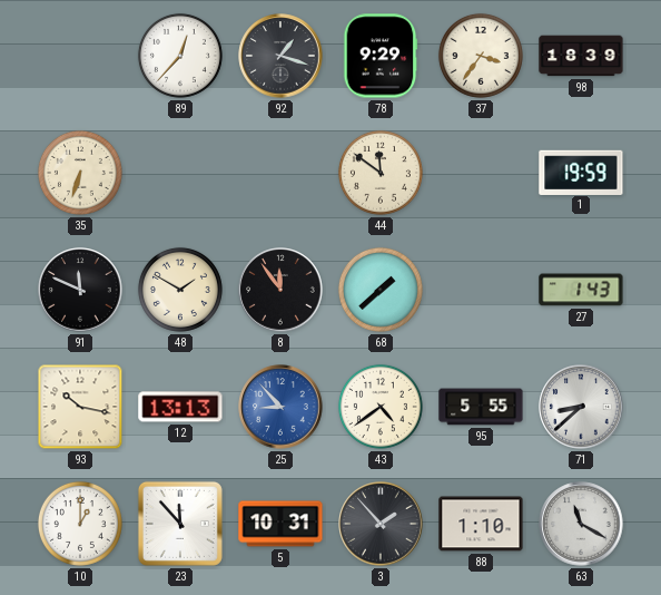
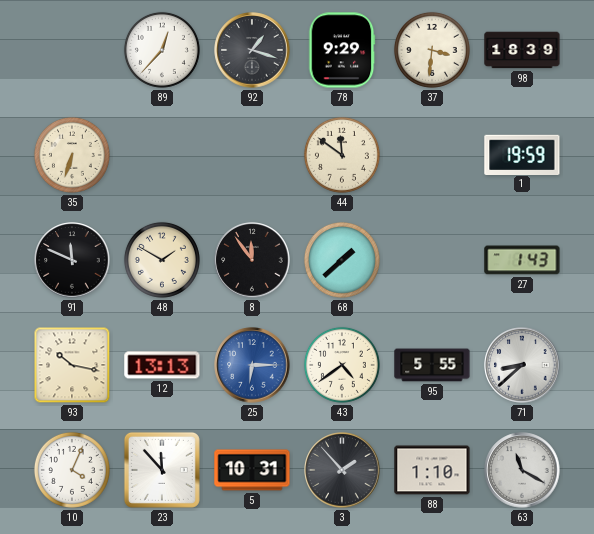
37: 3:36 -> 3:31 (432, 50)
25: 8:53 -> 6:15 (252, 365)
10: 1:00 -> 4:04 (72, 470)
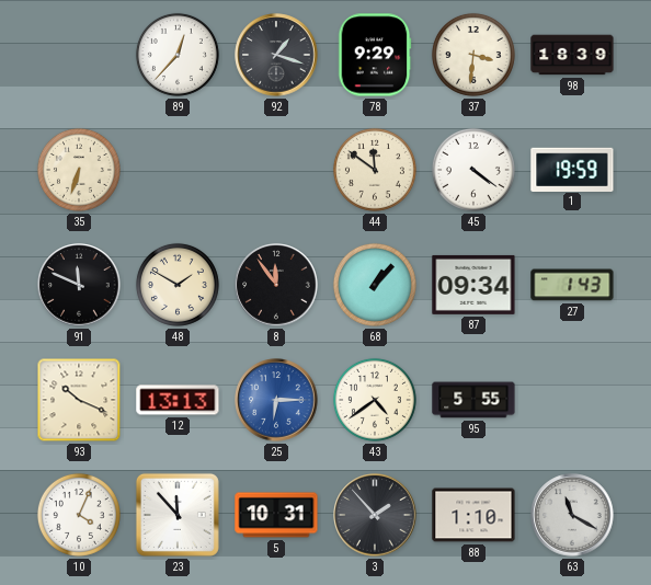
45: none -> 4:21 (473, 170)
68: 1:38 -> 1:07 (375, 285)
87: none -> 09:34 (473, 285)
93: 10:17 -> 10:19 (79, 400)
71: 8:38 -> none (522, 365)
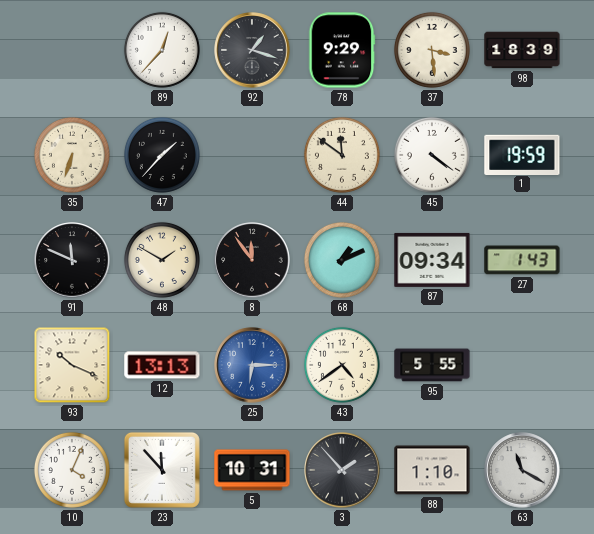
37: 3:31 -> 3:29 (432, 50)
47: none -> 1:37 (162, 155)
68: 1:07 -> 1:11 (342, 260)
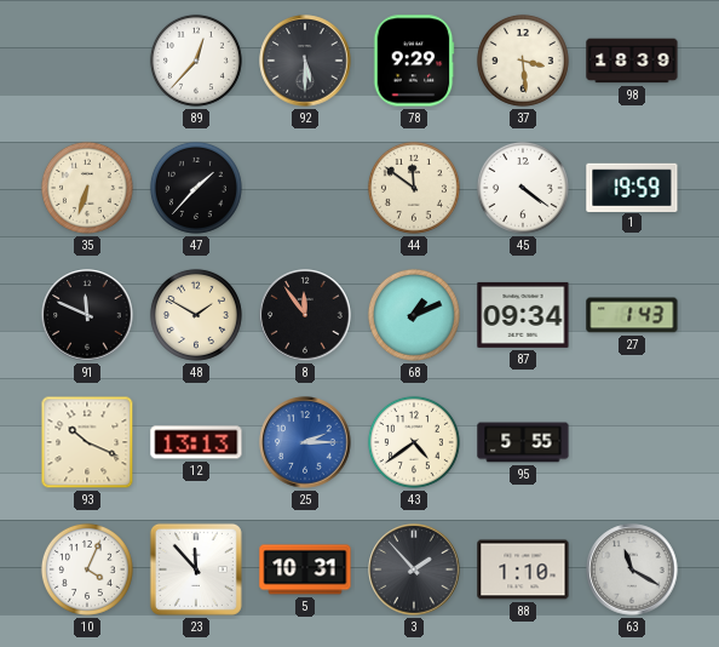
92: 1:18 -> 5:30 (305, 61)
25: 6:15 -> 2:15 (305, 442)
